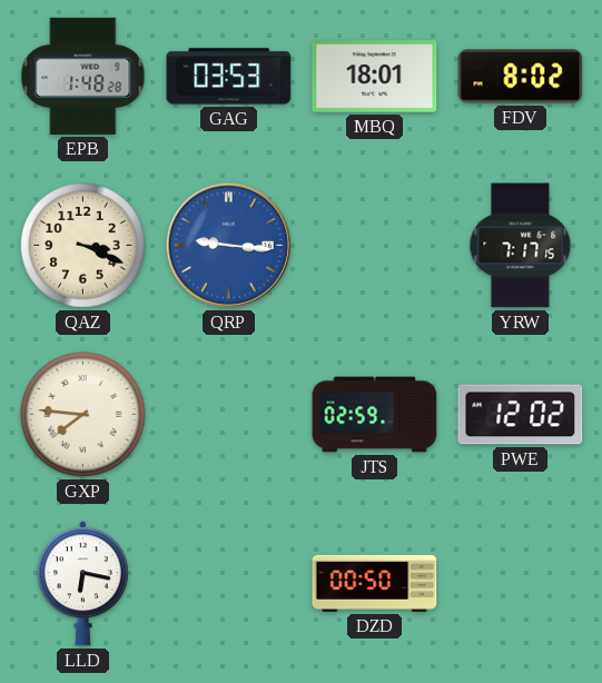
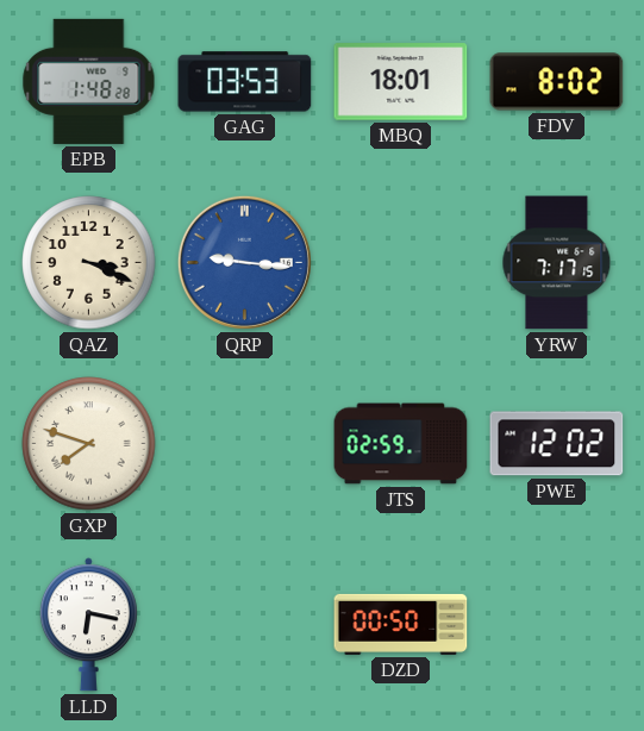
GXP: 7:46 -> 7:48 (89, 444)
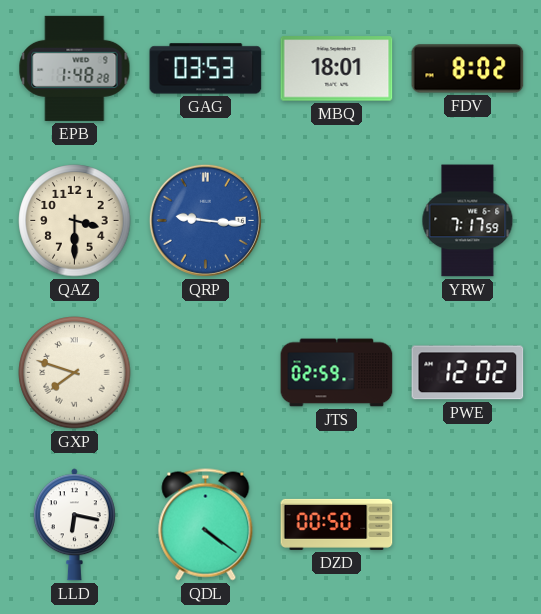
QAZ: 3:19 -> 3:30 (75, 221)
YRW: 7:17:15 -> 7:17:59 (468, 221)
QDL: none -> 4:21 (206, 525)
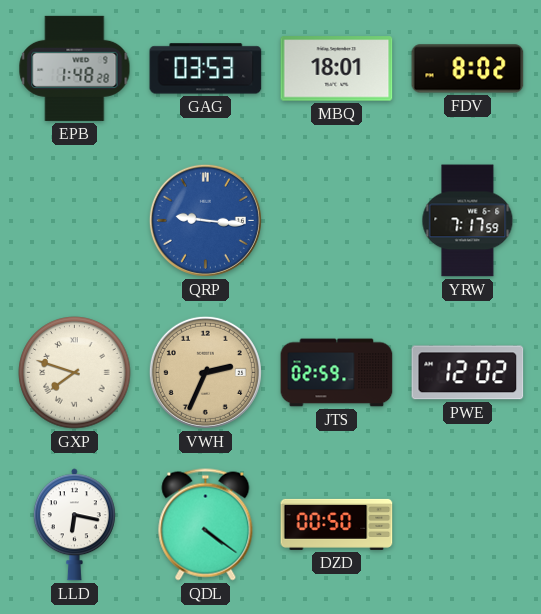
QAZ: 3:30 -> none (75, 221)
VWH: none -> 2:34 (205, 372)
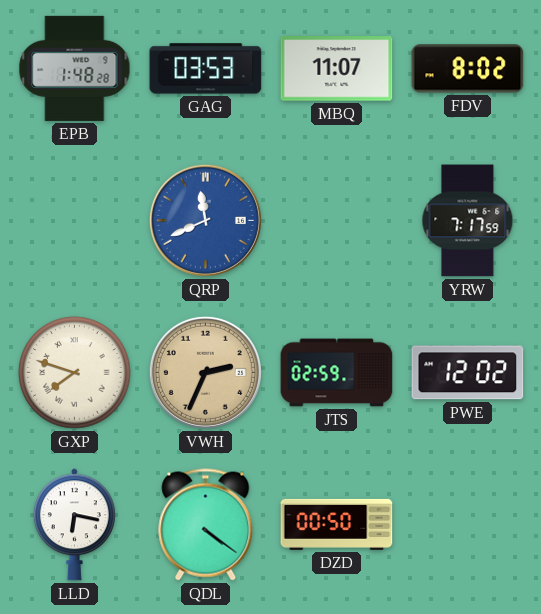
MBQ: 18:01 -> 11:07 (337, 69)
QRP: 9:16 -> 11:41 (205, 220)
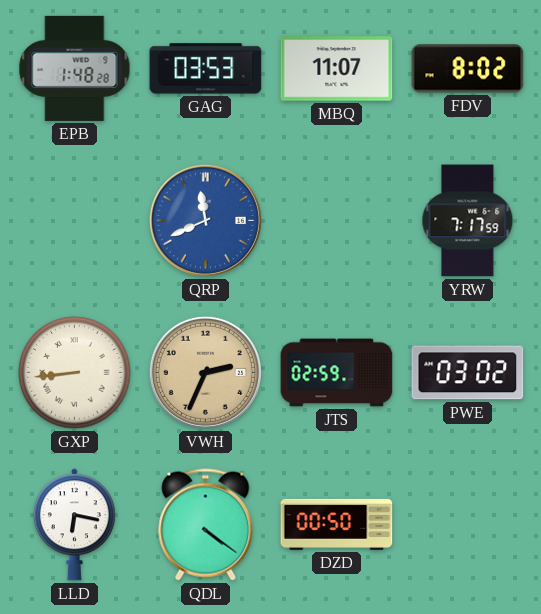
GXP: 7:48 -> 8:44 (75, 373)
PWE: 12:02 -> 03:02 (468, 373)
